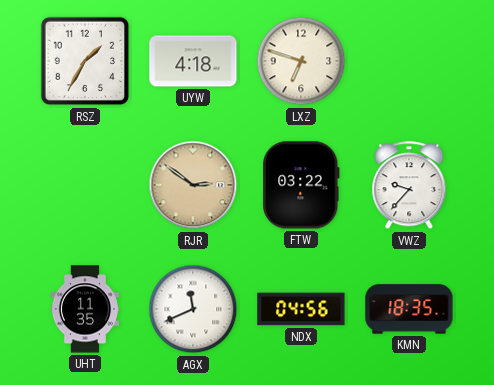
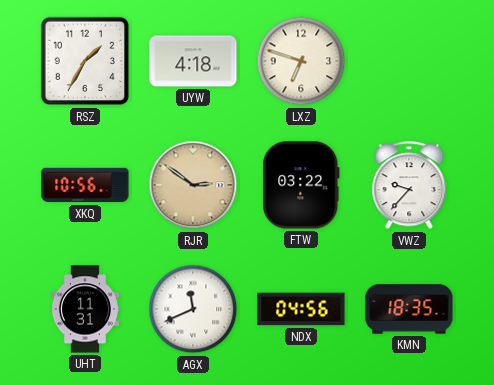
XKQ: none -> 10:56 (85, 185)
UHT: 11:35 -> 11:31 (85, 309)
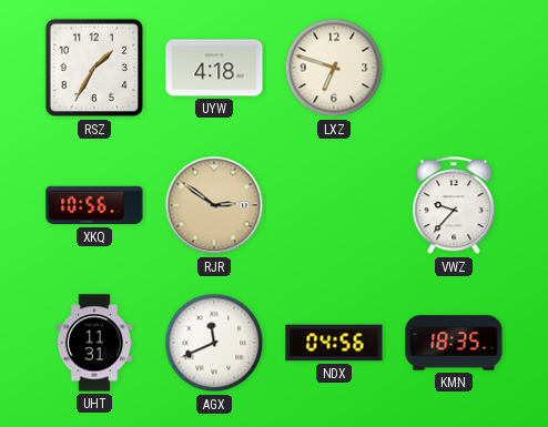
FTW: 03:22 -> none (301, 185)
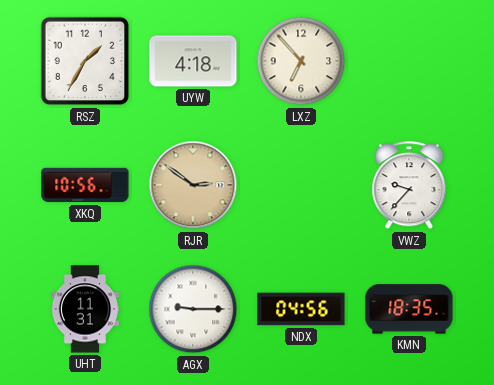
LXZ: 6:48 -> 6:53 (301, 61)
AGX: 11:41 -> 9:15 (193, 309)
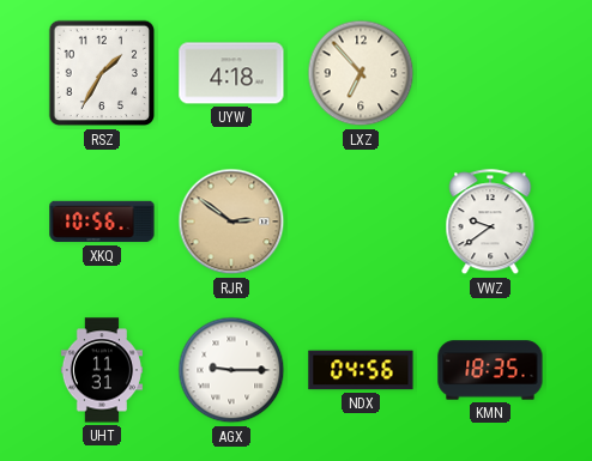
VWZ: 9:37 -> 9:39 (490, 223)
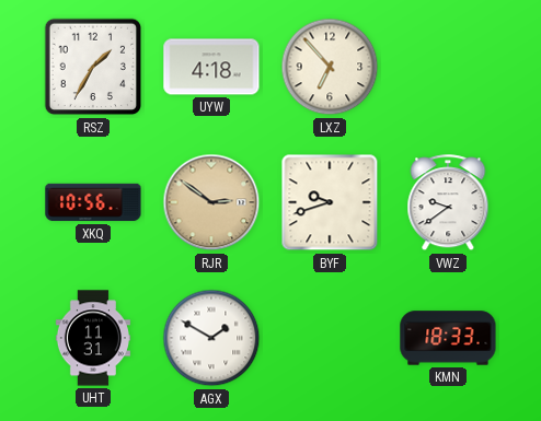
BYF: none -> 9:42 (330, 202)
AGX: 9:15 -> 1:50 (211, 338)
NDX: 04:56 -> none (361, 370)
KMN: 18:35 -> 18:33 (448, 338)
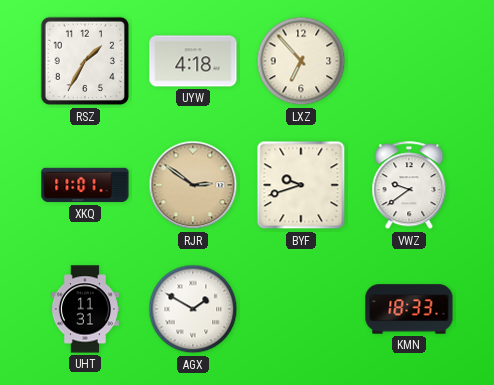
XKQ: 10:56 -> 11:01 (85, 185)
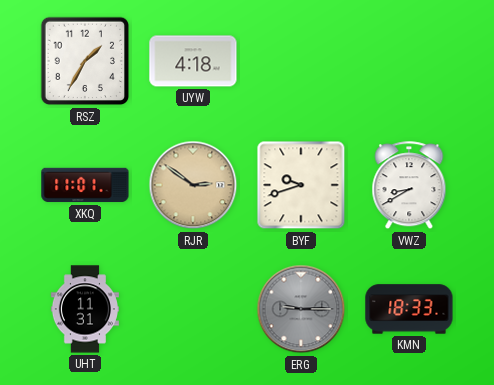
LXZ: 6:53 -> none (301, 61)
VWZ: 9:39 -> 8:40 (409, 186)
AGX: 1:50 -> none (193, 309)
ERG: none -> 9:15 (301, 309)
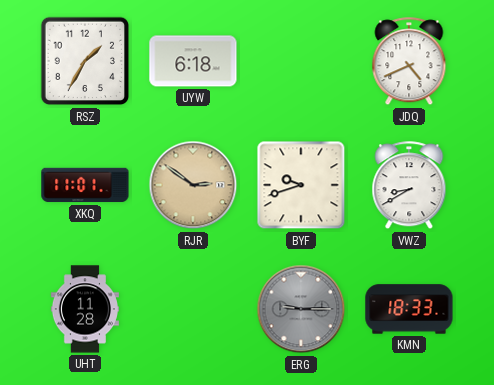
UYW: 4:18 -> 6:18 (193, 61)
JDQ: none -> 4:41 (409, 62)
UHT: 11:31 -> 11:28 (85, 309)
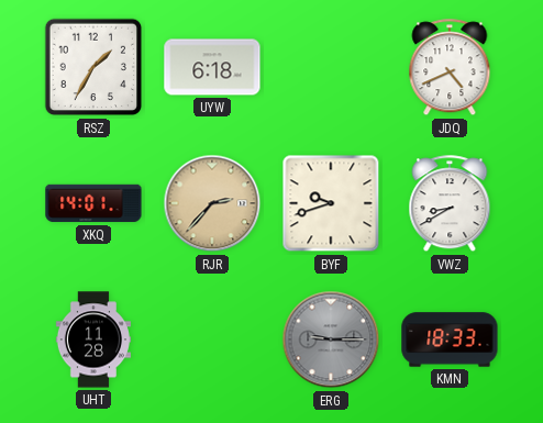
XKQ: 11:01 -> 14:01 (93, 203)
RJR: 2:51 -> 2:37 (212, 203)
